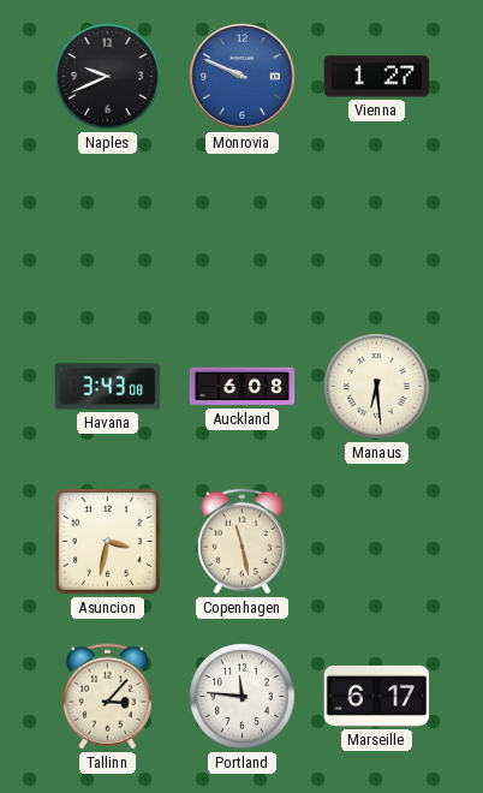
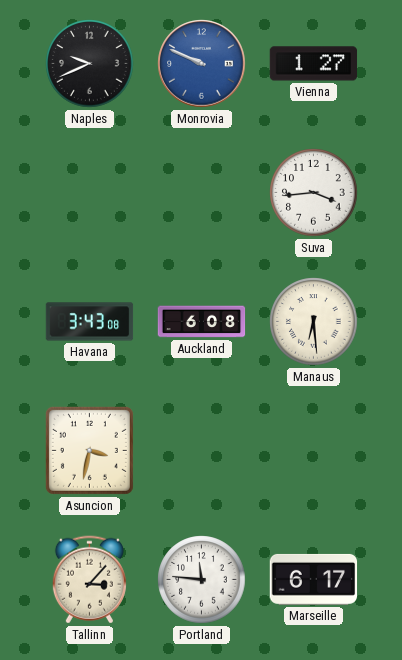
Suva: none -> 3:44 (314, 193)
Copenhagen: 11:28 -> none (241, 542)
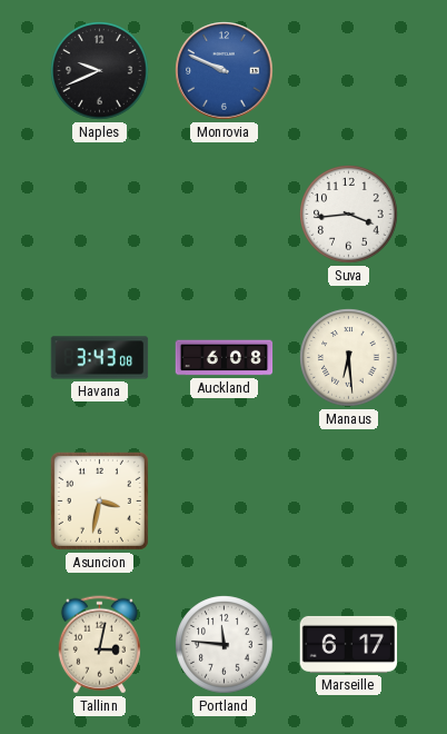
Vienna: 1:27 -> none (314, 64)
Tallinn: 3:07 -> 3:02 (99, 645)
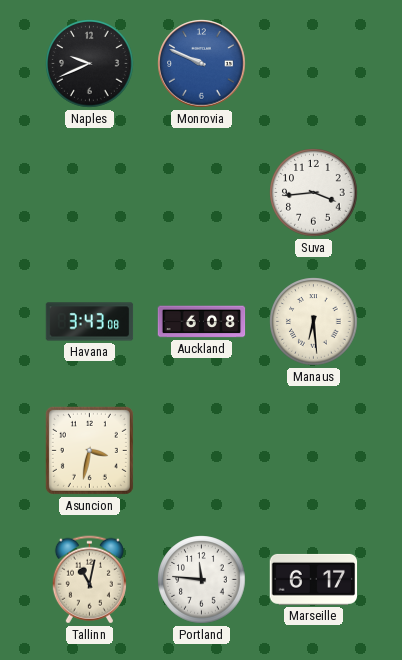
Tallinn: 3:02 -> 11:02 (89, 580)
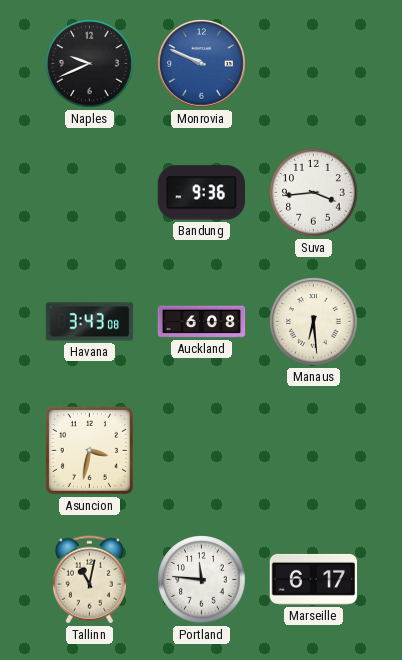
Bandung: none -> 9:36 (201, 193)
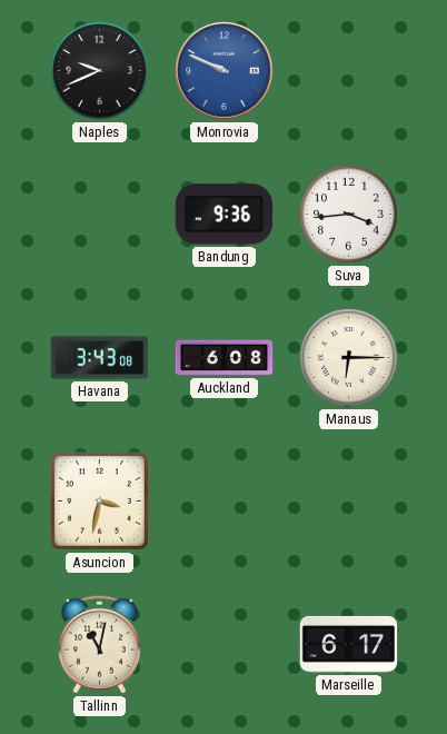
Manaus: 6:29 -> 6:15 (349, 358)
Portland: 11:46 -> none (202, 580)
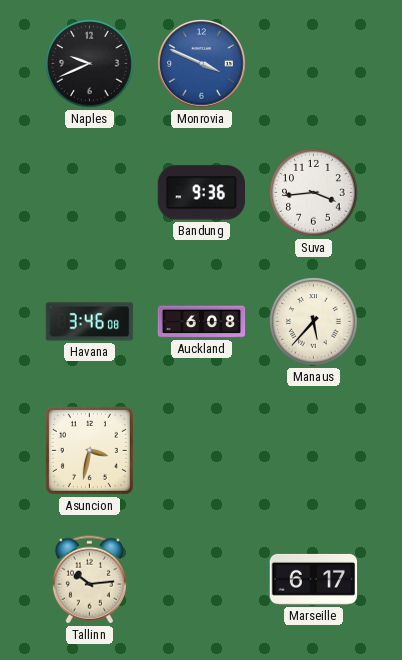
Monrovia: 9:49 -> 3:49 (202, 64)
Havana: 3:43 -> 3:46 (90, 322)
Manaus: 6:15 -> 5:37 (314, 322)
Tallinn: 11:02 -> 10:14 (89, 580)
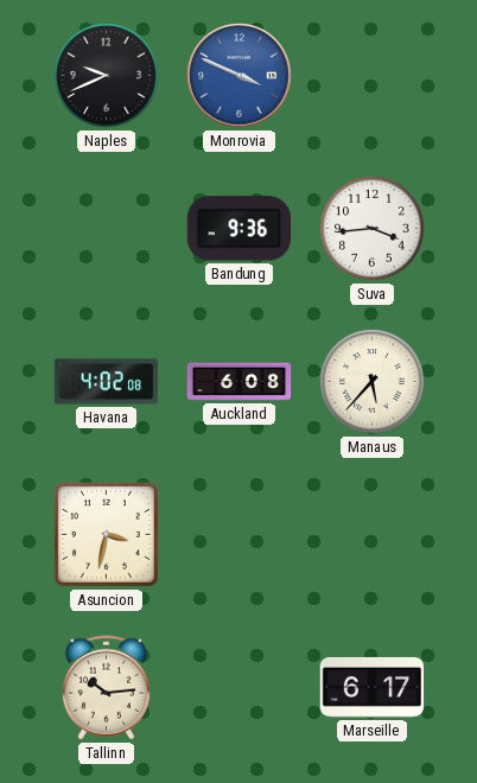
Havana: 3:46 -> 4:02 (107, 382)
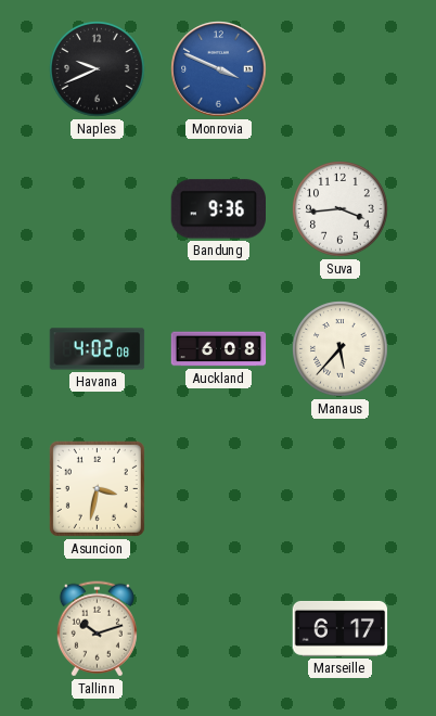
Tallinn: 10:14 -> 10:12 (97, 629)
